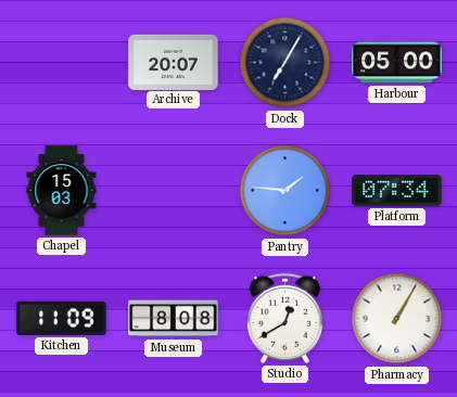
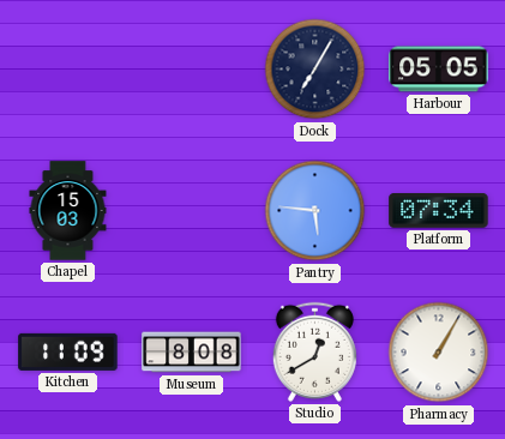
Archive: 20:07 -> none (174, 62)
Harbour: 05:00 -> 05:05 (439, 70)
Pantry: 1:46 -> 5:46 (315, 211)
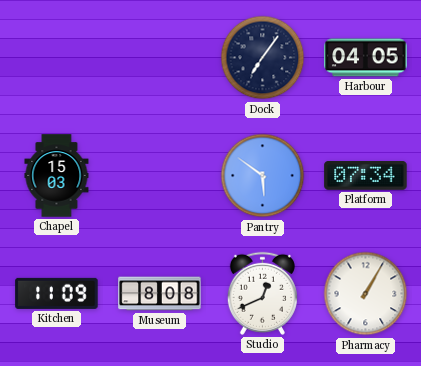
Dock: 7:05 -> 7:06 (263, 58)
Harbour: 05:05 -> 04:05 (366, 58)
Pantry: 5:46 -> 5:51 (263, 176)
Studio: 12:40 -> 12:41 (262, 293)
